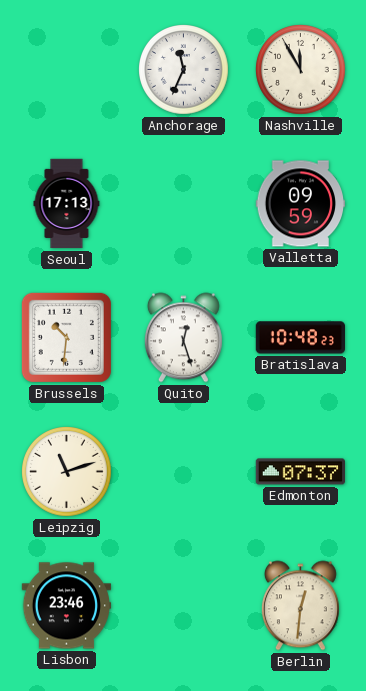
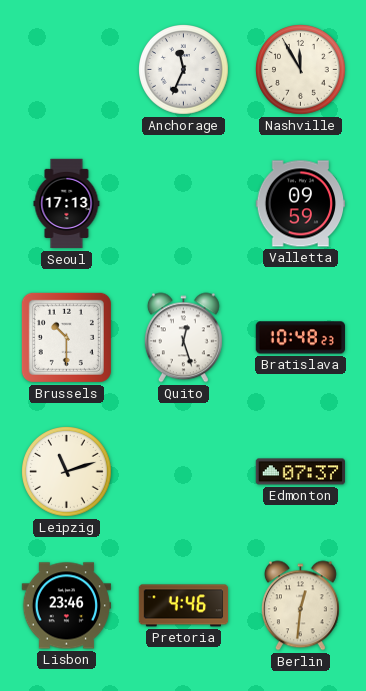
Brussels: 10:31 -> 10:30 (66, 337)
Pretoria: none -> 4:46 (184, 606)
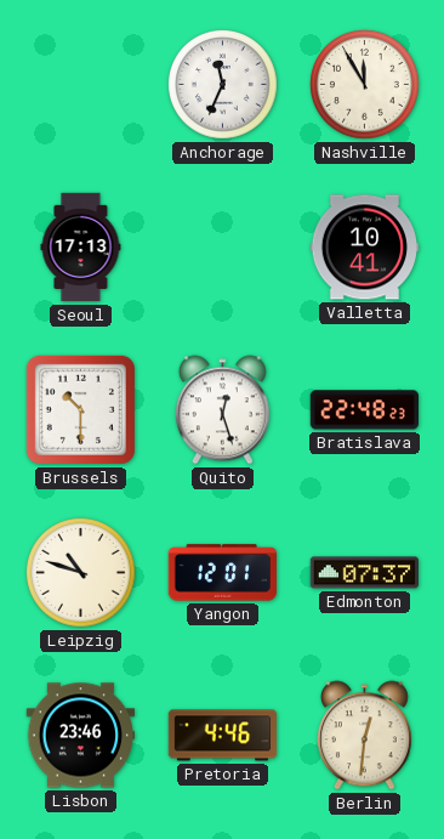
Valletta: 09:59 -> 10:41 (365, 248)
Bratislava: 10:48 -> 22:48 (364, 410)
Leipzig: 11:12 -> 10:48 (81, 573)
Yangon: none -> 12:01 (223, 573)
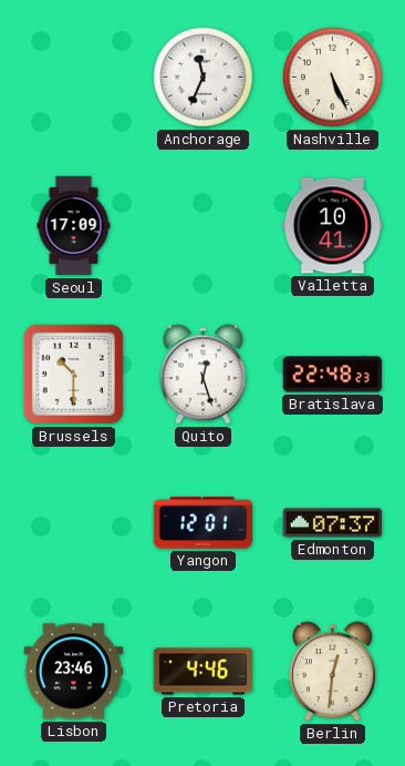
Nashville: 11:55 -> 5:26 (333, 78)
Seoul: 17:13 -> 17:09 (74, 226)
Leipzig: 10:48 -> none (81, 573)
